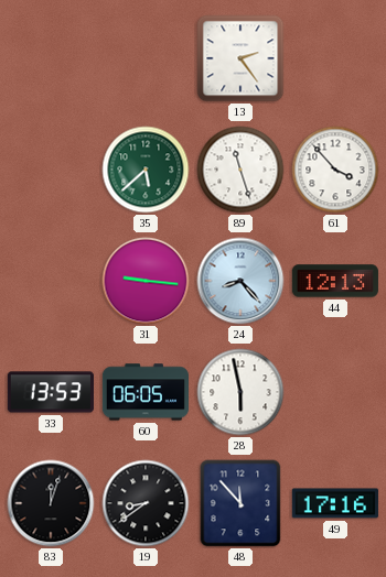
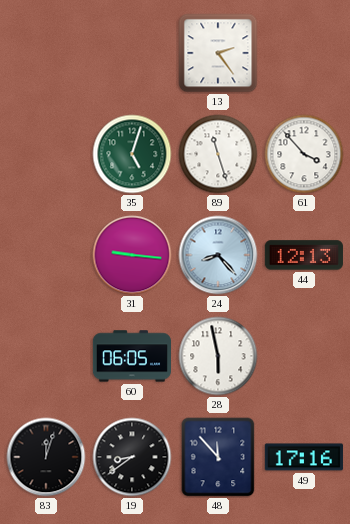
35: 5:38 -> 5:03 (132, 154)
33: 13:53 -> none (51, 392)
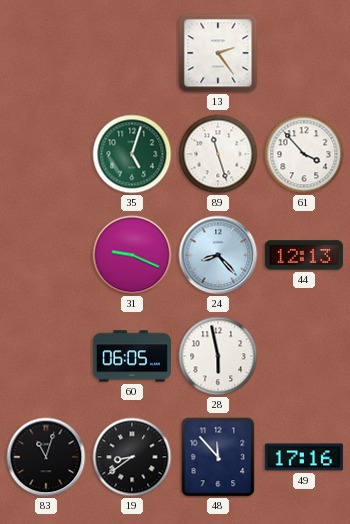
31: 9:16 -> 9:19 (132, 255)
83: 12:03 -> 11:03 (46, 457)
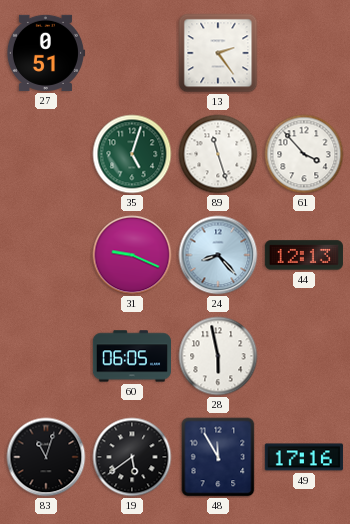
27: none -> 0:51 (45, 53)
19: 8:39 -> 5:39 (132, 457)
48: 11:53 -> 11:55 (218, 457)
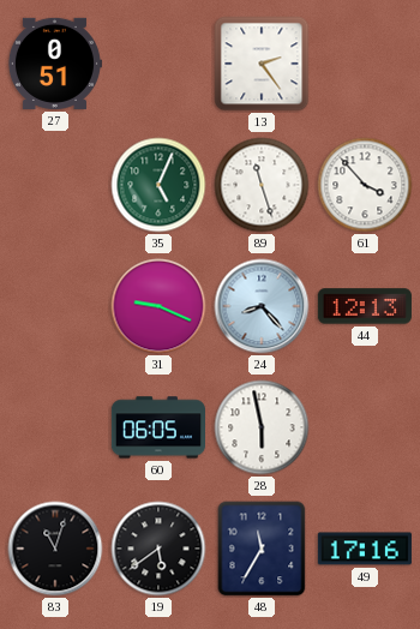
35: 5:03 -> 5:04 (158, 185)
48: 11:55 -> 11:35 (262, 549)
